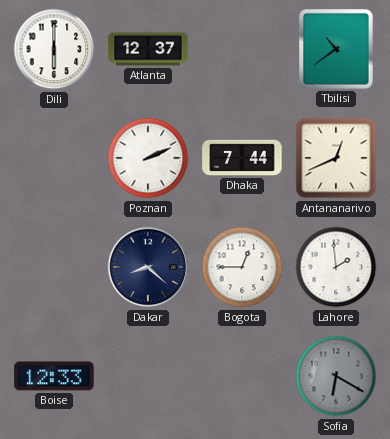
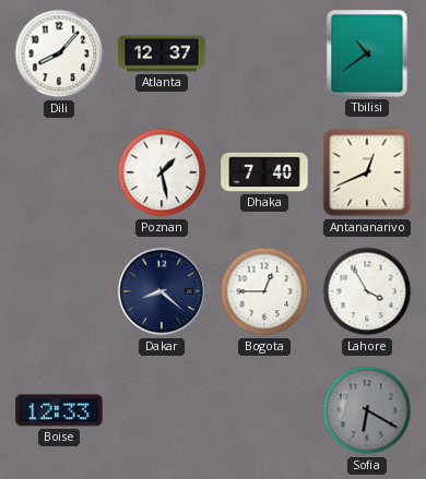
Dili: 6:00 -> 8:07 (59, 53)
Poznan: 2:11 -> 1:28 (162, 172)
Dhaka: 7:44 -> 7:40 (264, 172)
Lahore: 1:59 -> 3:55 (367, 291)
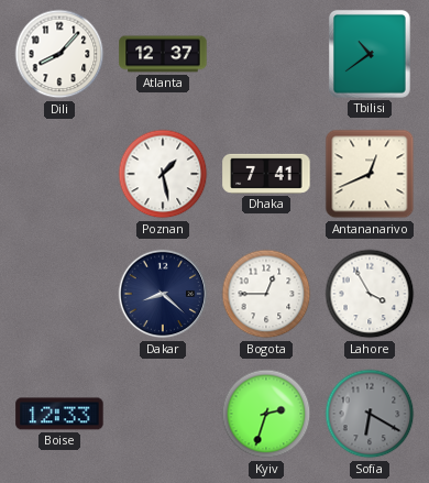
Dhaka: 7:40 -> 7:41 (266, 174)
Kyiv: none -> 2:33 (266, 414)
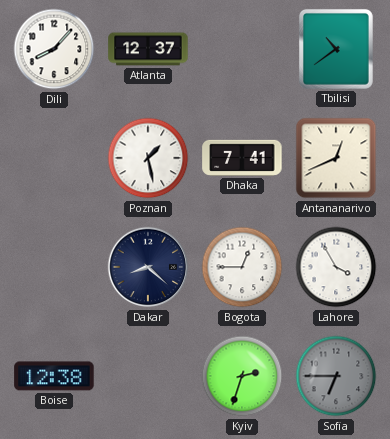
Boise: 12:33 -> 12:38 (54, 376)
Sofia: 6:20 -> 6:45 (336, 376)
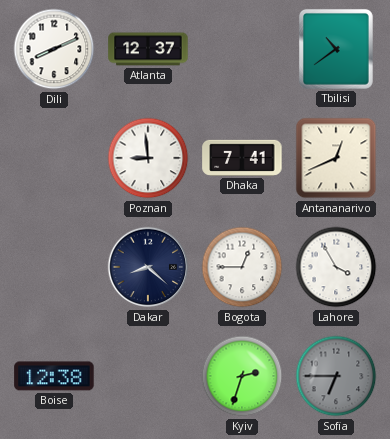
Dili: 8:07 -> 8:11 (54, 49)
Poznan: 1:28 -> 8:59 (148, 158)
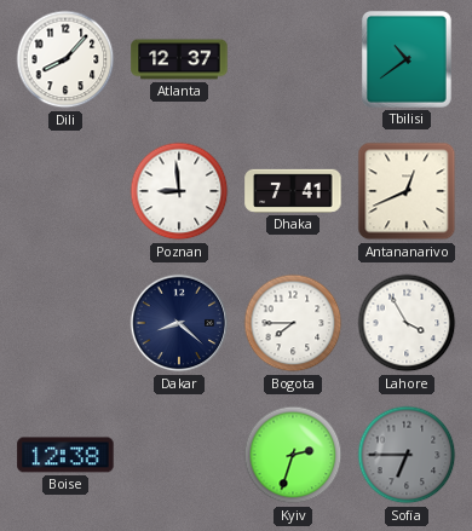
Dili: 8:11 -> 8:07 (65, 59)
Bogota: 12:45 -> 7:45 (293, 323)
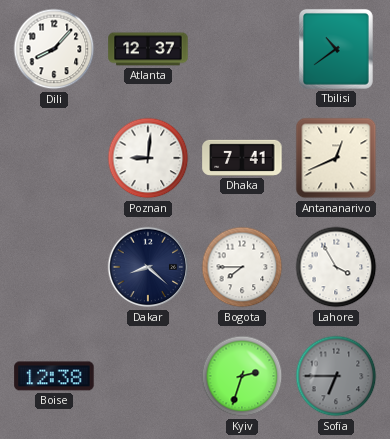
Poznan: 8:59 -> 9:01 (148, 158)
